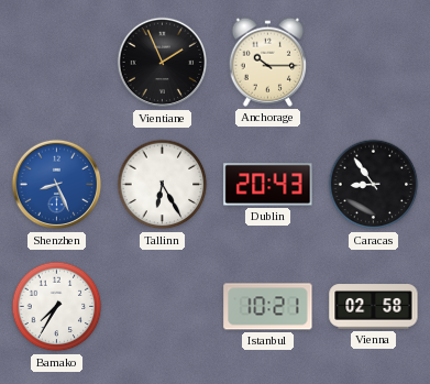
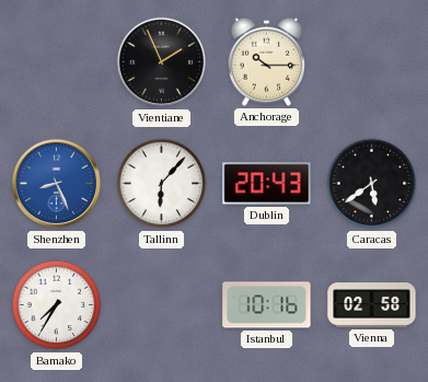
Tallinn: 6:25 -> 6:07 (162, 184)
Caracas: 8:54 -> 5:39 (372, 184)
Istanbul: 10:21 -> 10:16 (267, 305)
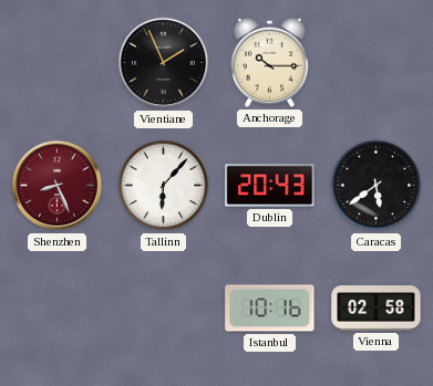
Shenzhen dial: blue -> burgundy (58, 186)
Bamako: 7:35 -> none (57, 305)
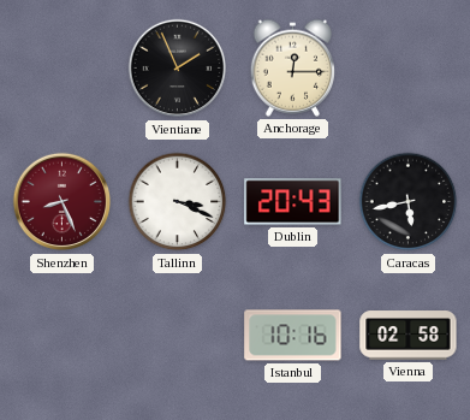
Anchorage: 10:15 -> 12:15 (292, 67)
Tallinn: 6:07 -> 3:19 (178, 202)
Caracas: 5:39 -> 5:43 (409, 202)
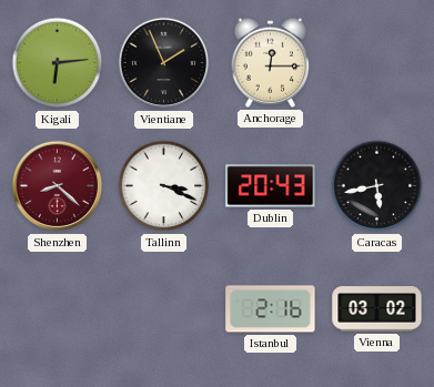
Kigali: none -> 6:14 (58, 63)
Shenzhen: 8:26 -> 8:22 (58, 186)
Istanbul: 10:16 -> 2:16 (271, 309)
Vienna: 02:58 -> 03:02 (377, 309)
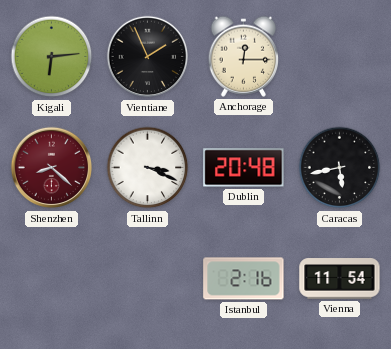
Dublin: 20:43 -> 20:48 (244, 168)
Vienna: 03:02 -> 11:54 (340, 279)
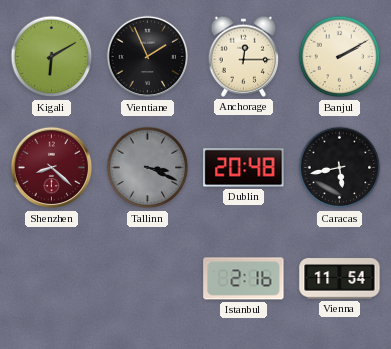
Kigali: 6:14 -> 6:10 (52, 57)
Banjul: none -> 2:10 (340, 57)
Tallinn dial: white -> grey (148, 168)
